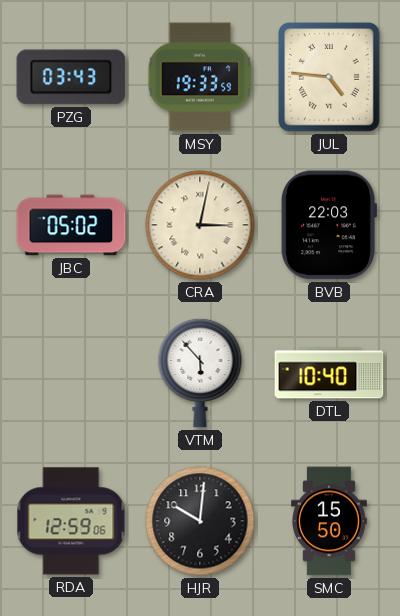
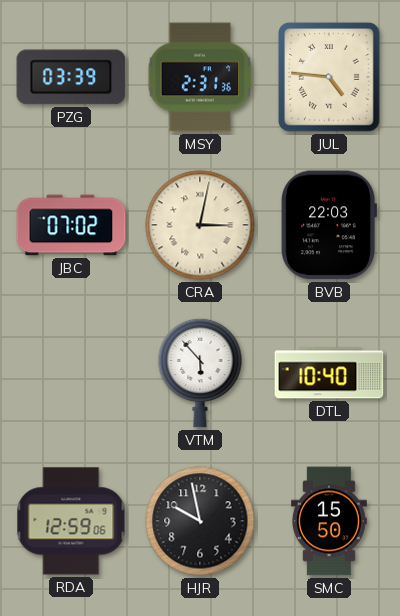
PZG: 03:43 -> 03:39 (71, 77)
MSY: 19:33 -> 2:31 (200, 77)
JBC: 05:02 -> 07:02 (71, 225)
HJR: 10:01 -> 9:58 (200, 521)
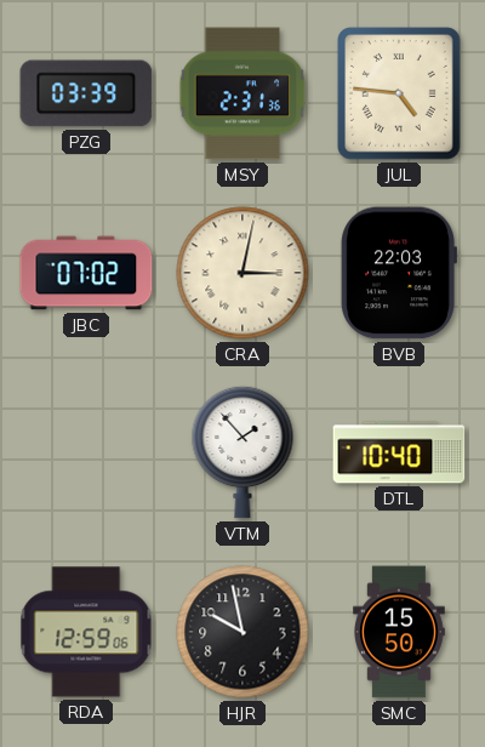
VTM: 5:53 -> 1:53 (242, 452)
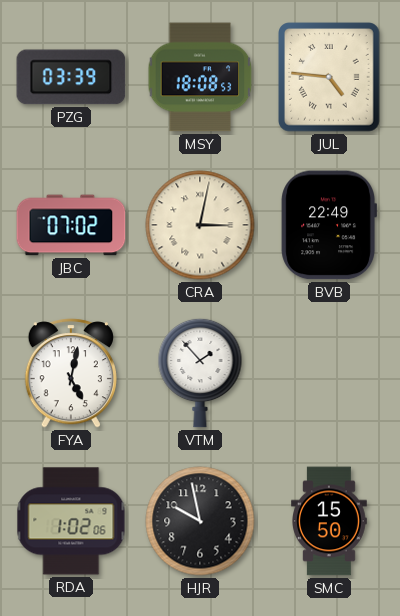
MSY: 2:31 -> 18:08 (200, 77)
BVB: 22:03 -> 22:49 (328, 225)
FYA: none -> 5:02 (71, 373)
DTL: 10:40 -> none (399, 452)
RDA: 12:59 -> 1:02 (71, 521)
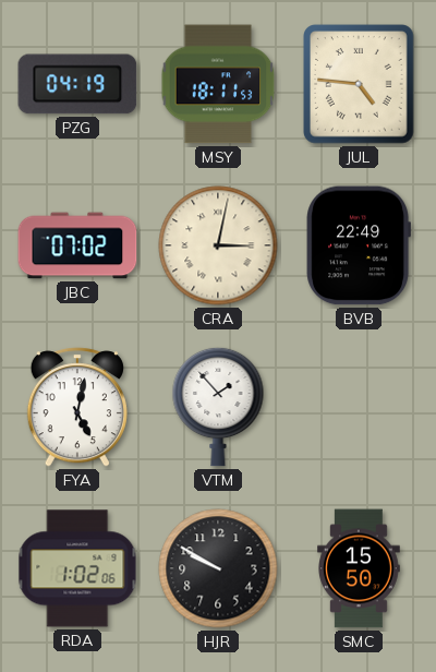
PZG: 03:39 -> 04:19 (77, 84)
MSY: 18:08 -> 18:11 (218, 84)
HJR: 9:58 -> 9:50 (218, 568)
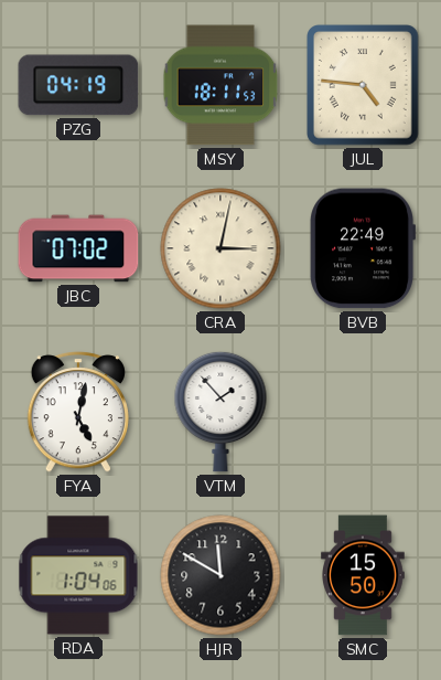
RDA: 1:02 -> 1:04 (78, 575)
HJR: 9:50 -> 11:50 (220, 575)
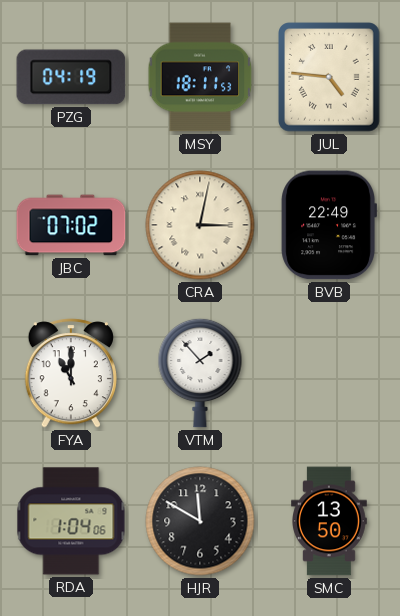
FYA: 5:02 -> 11:00 (71, 373)
SMC: 15:50 -> 13:50 (330, 521)
